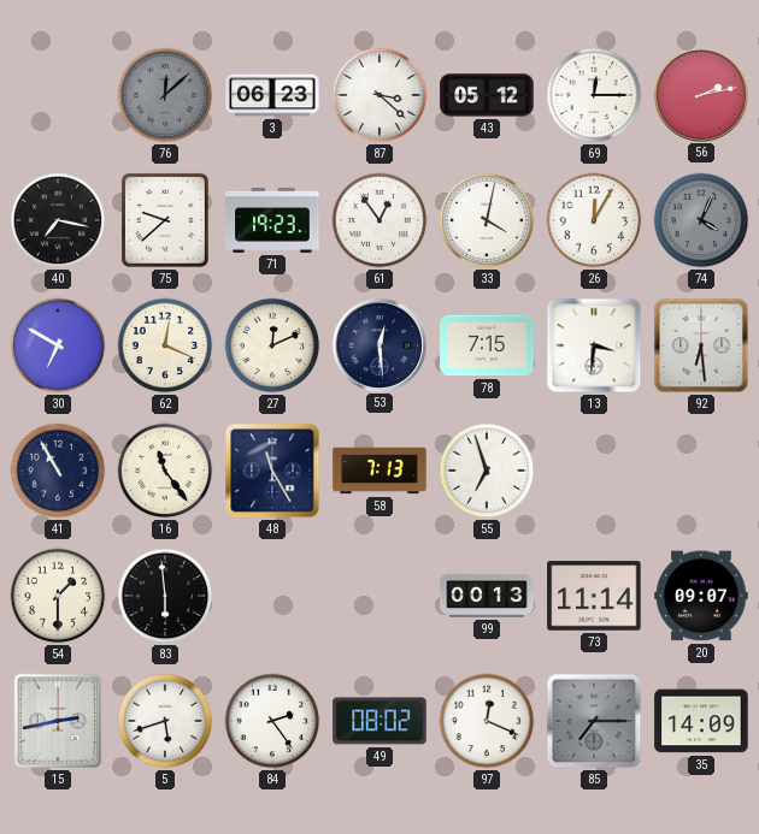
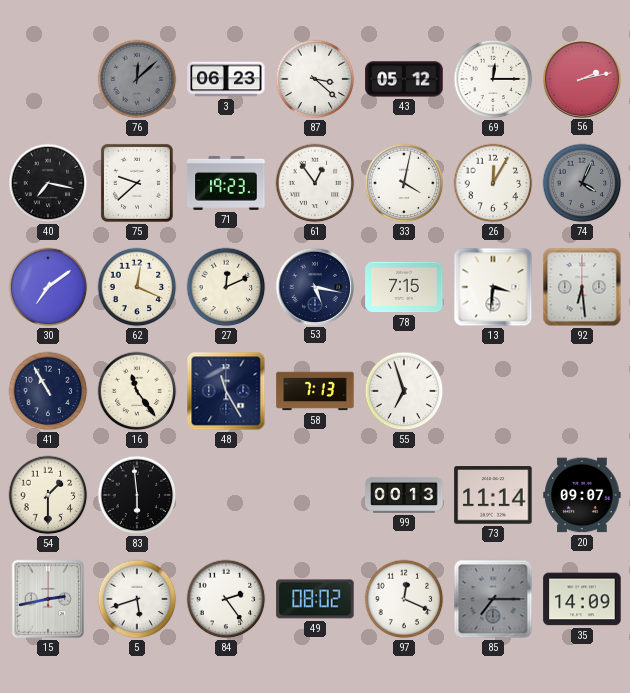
30: 6:50 -> 7:09 (48, 287)
53: 12:29 -> 5:17 (314, 286)
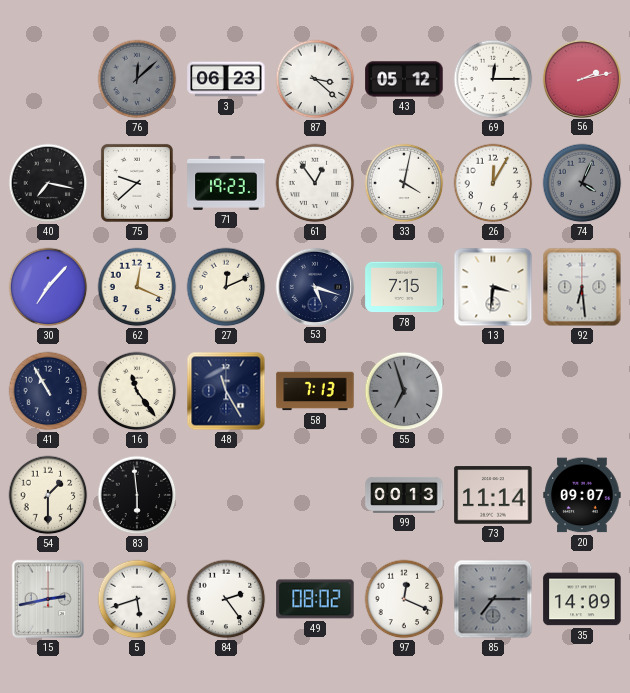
30: 7:09 -> 7:07 (48, 287)
53: 5:17 -> 5:18 (314, 286)
55 dial: white -> grey (404, 391)
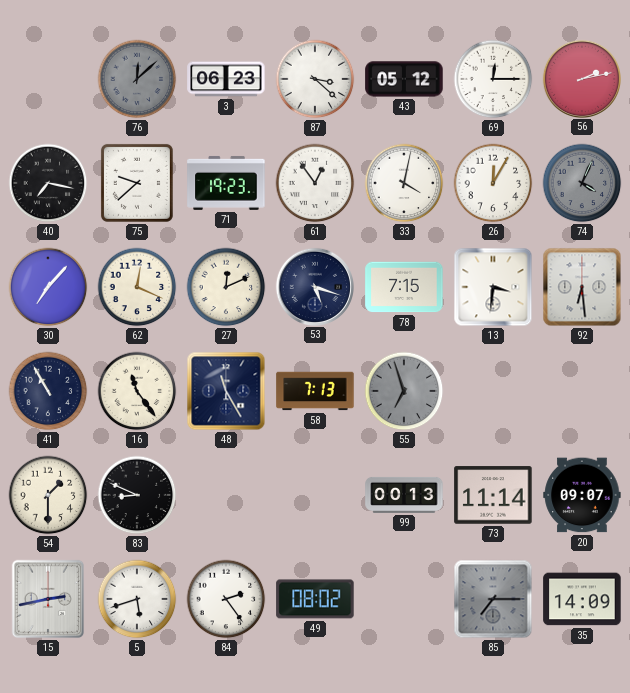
83: 5:59 -> 8:49 (137, 495)
97: 12:19 -> none (404, 599)
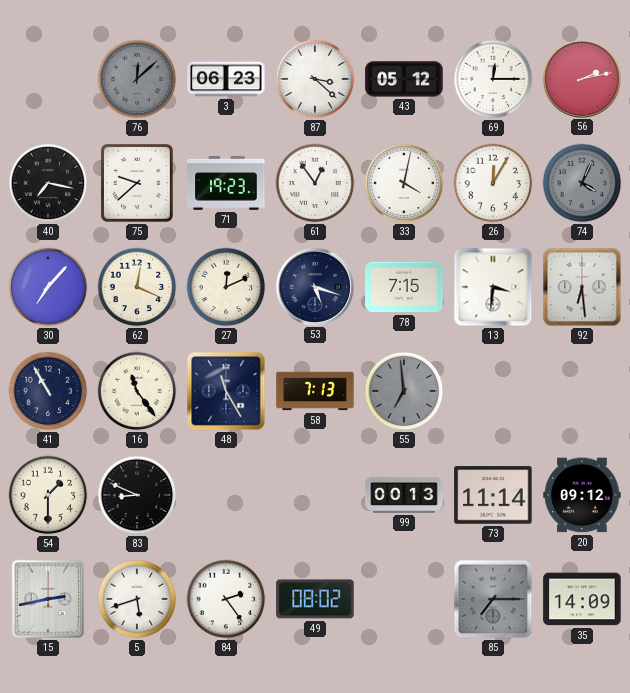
55: 6:57 -> 6:59 (404, 391)
20: 09:07 -> 09:12 (582, 495)
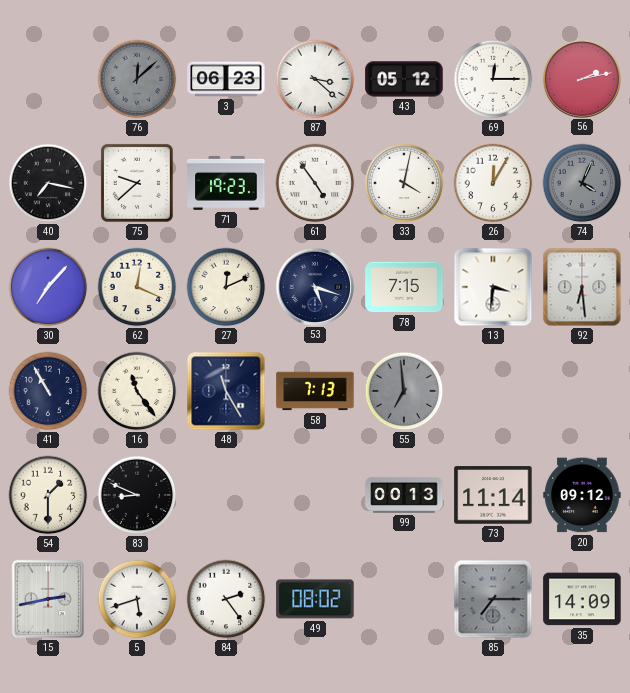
61: 12:54 -> 4:54 (315, 183)
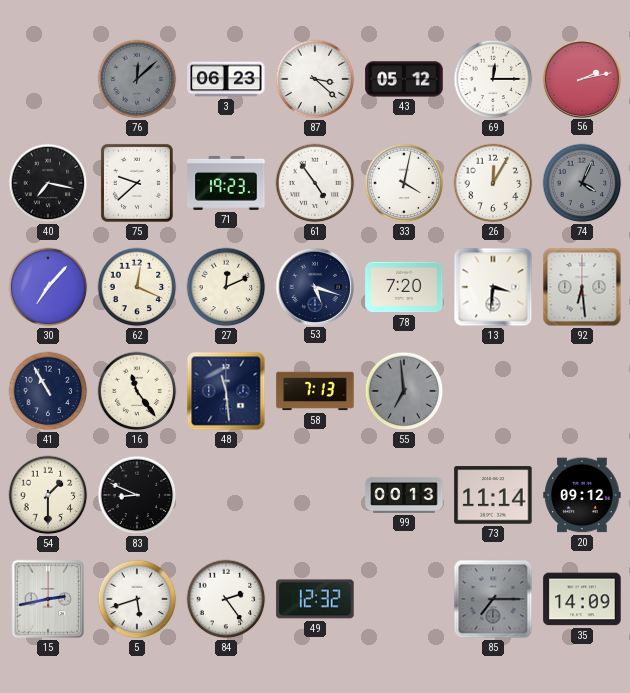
78: 7:15 -> 7:20 (404, 287)
48: 11:25 -> 11:29 (226, 391)
49: 08:02 -> 12:32 (315, 599)
